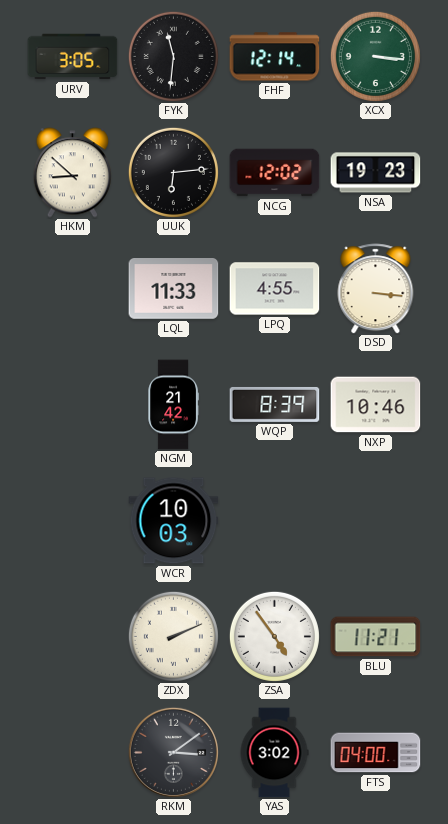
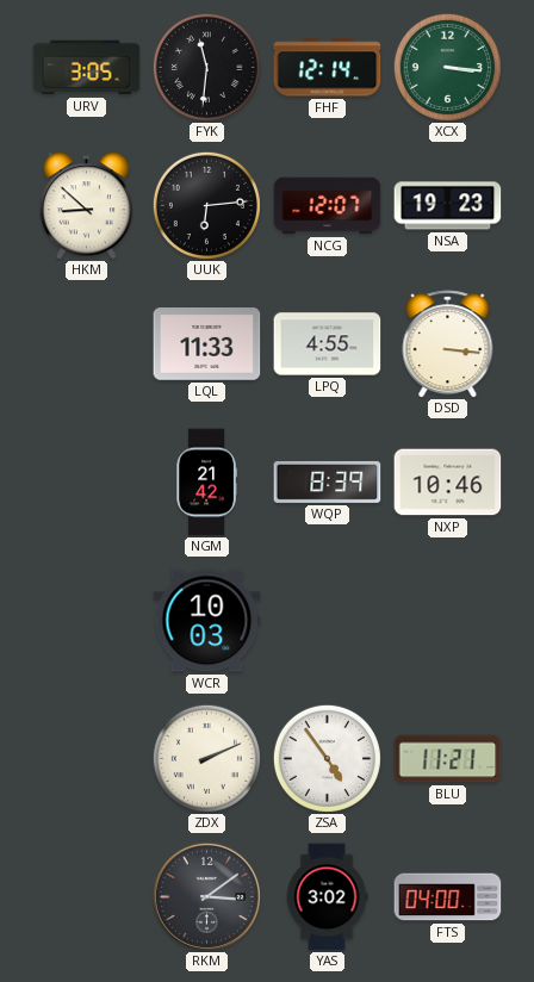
NCG: 12:02 -> 12:07 (328, 206)
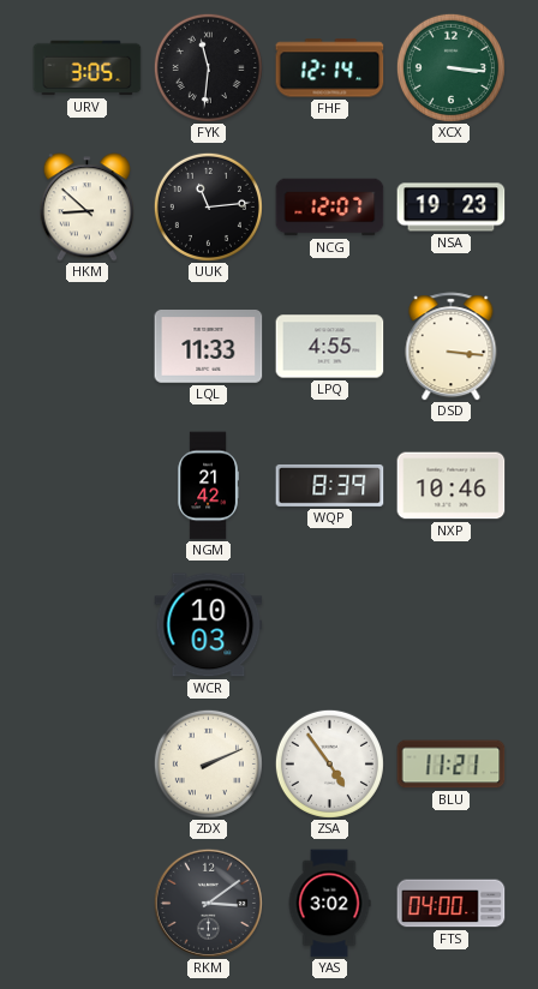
UUK: 6:14 -> 11:14 (208, 206)
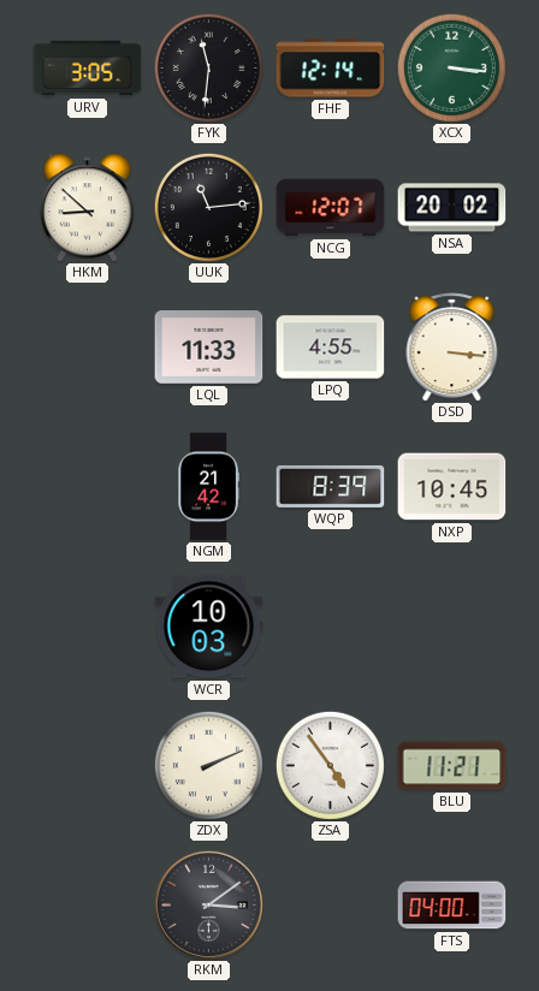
NSA: 19:23 -> 20:02 (452, 208)
NXP: 10:46 -> 10:45 (452, 487)
YAS: 3:02 -> none (329, 904)
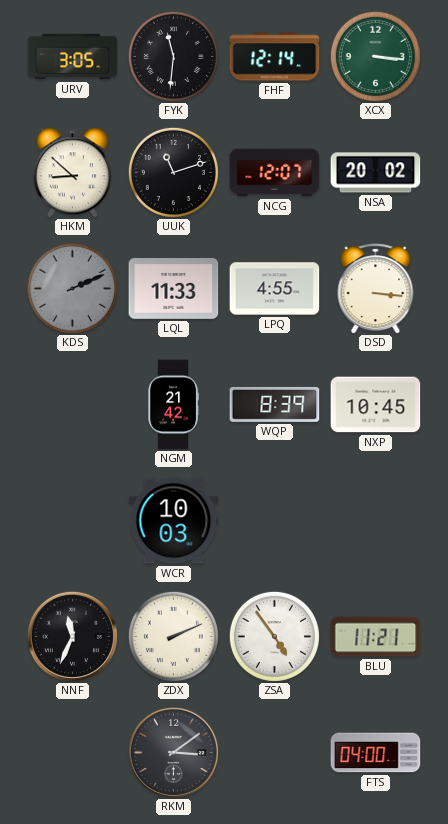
UUK: 11:14 -> 11:12 (173, 172)
KDS: none -> 2:11 (72, 288)
NNF: none -> 11:34 (72, 636)
